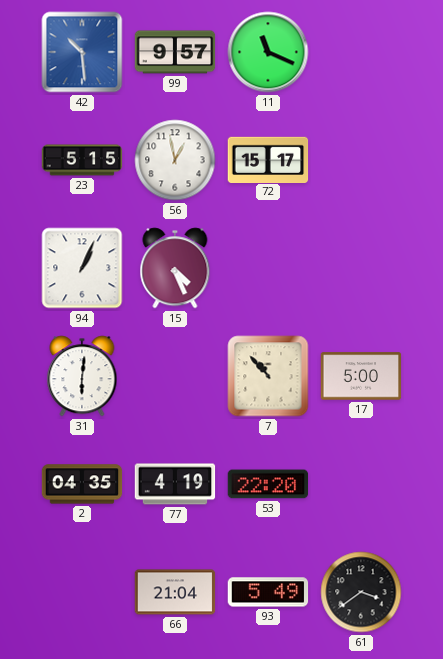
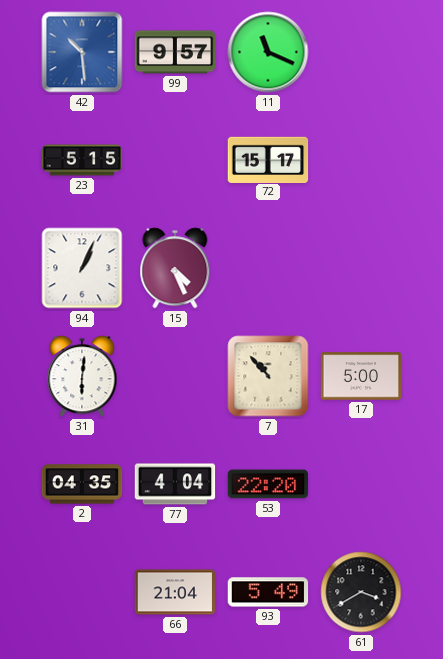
56: 12:58 -> none (175, 160)
77: 4:19 -> 4:04 (175, 484)
61: 3:39 -> 3:40 (361, 592)
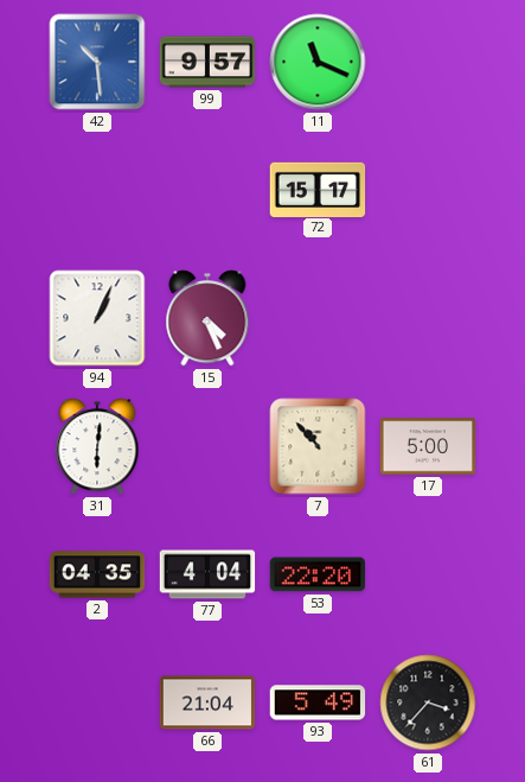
23: 5:15 -> none (82, 160)
61: 3:40 -> 3:37 (428, 702)
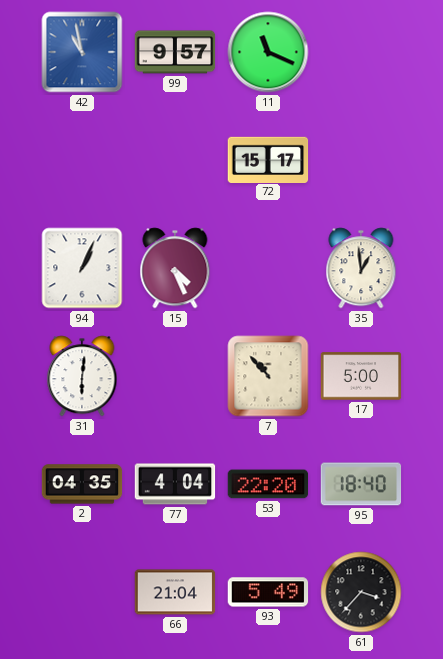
42: 10:29 -> 10:58 (82, 52)
35: none -> 12:59 (361, 268)
95: none -> 18:40 (361, 484)
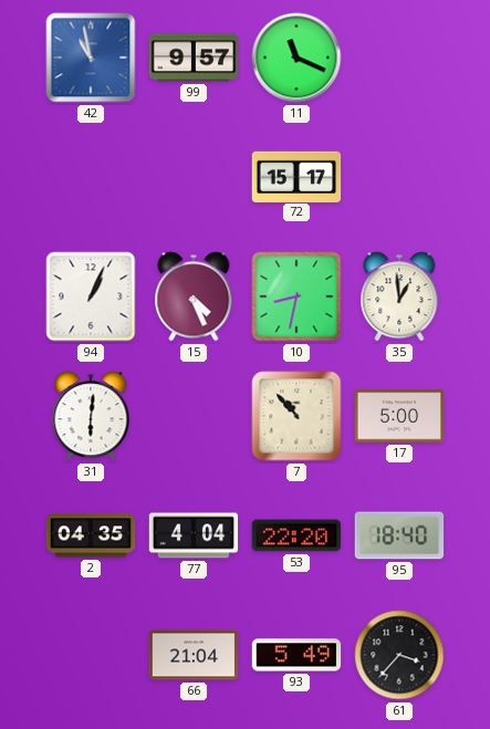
10: none -> 8:32 (296, 296)
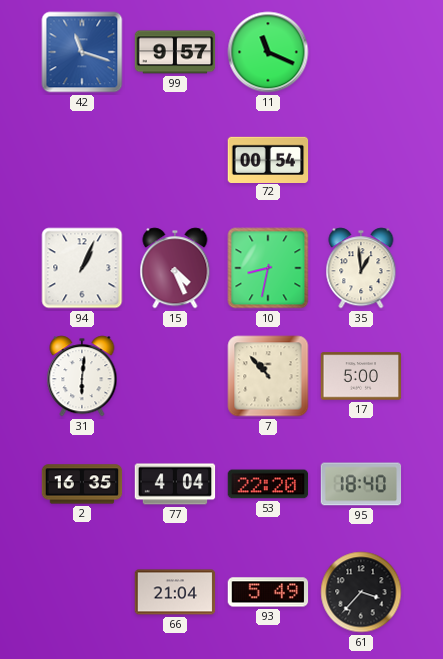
42: 10:58 -> 11:18 (82, 52)
72: 15:17 -> 00:54 (268, 159)
2: 04:35 -> 16:35 (82, 484)
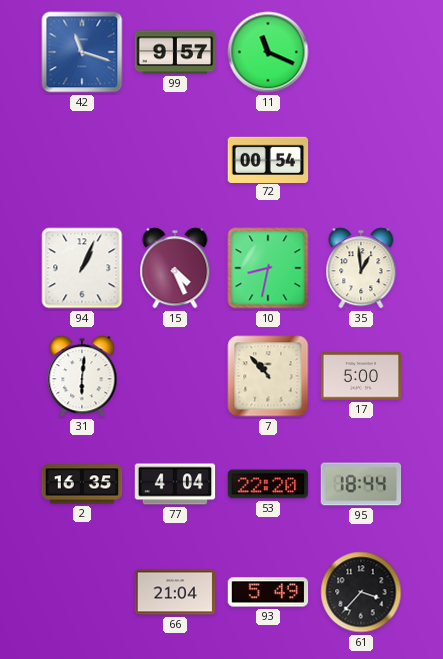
95: 18:40 -> 18:44 (361, 484)
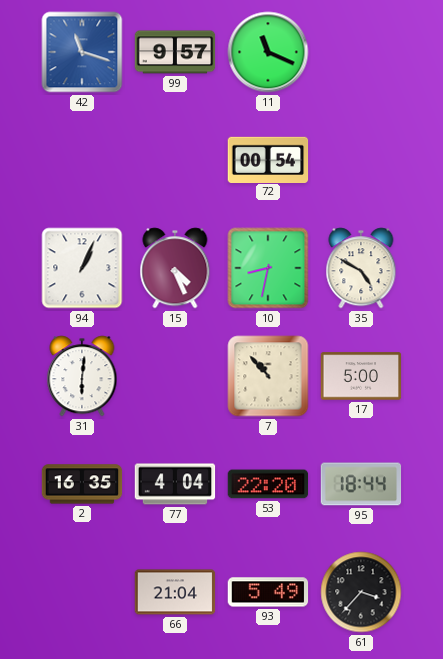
35: 12:59 -> 4:50 (361, 268)
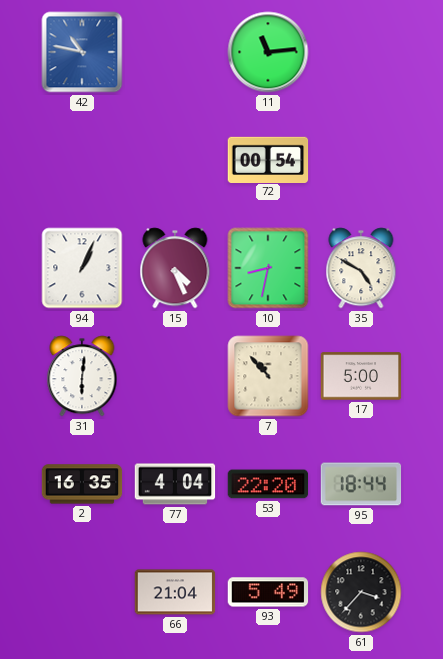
42: 11:18 -> 10:47 (82, 52)
99: 9:57 -> none (175, 52)
11: 11:19 -> 11:14 (268, 52)
